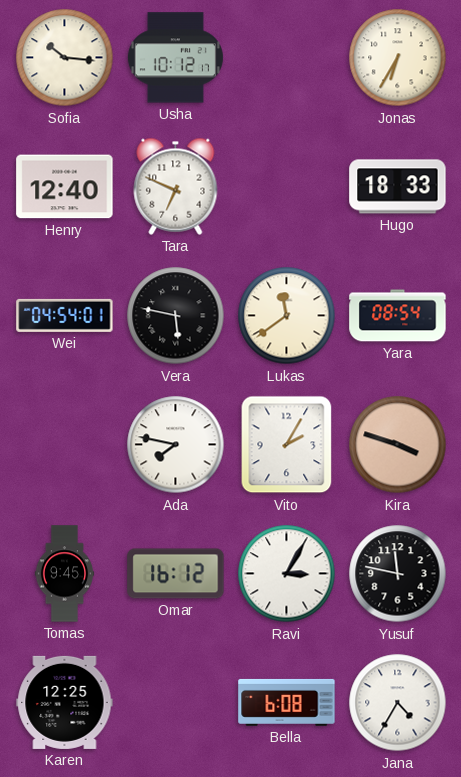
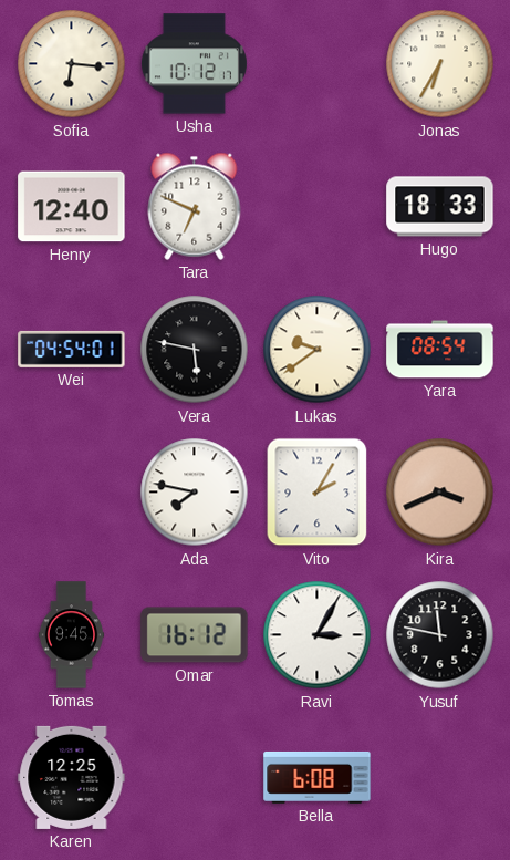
Sofia: 10:16 -> 6:16 (72, 64)
Lukas: 11:39 -> 9:39 (318, 350)
Kira: 3:48 -> 3:41 (440, 493)
Jana: 4:35 -> none (398, 703)
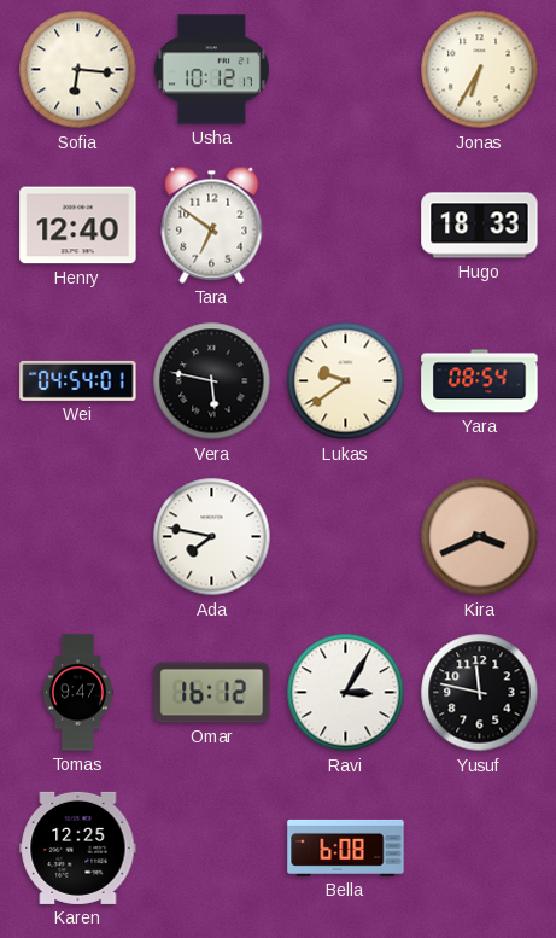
Tara: 6:49 -> 6:51 (212, 225)
Vito: 2:05 -> none (318, 493)
Tomas: 9:45 -> 9:47 (78, 693)
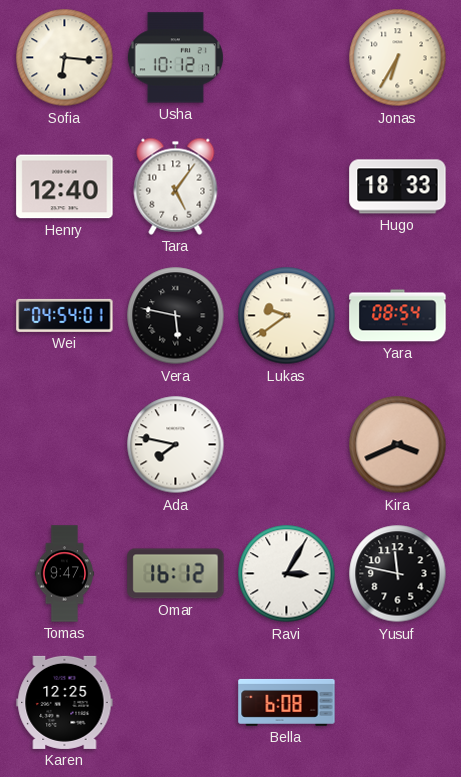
Tara: 6:51 -> 5:06 (176, 186)
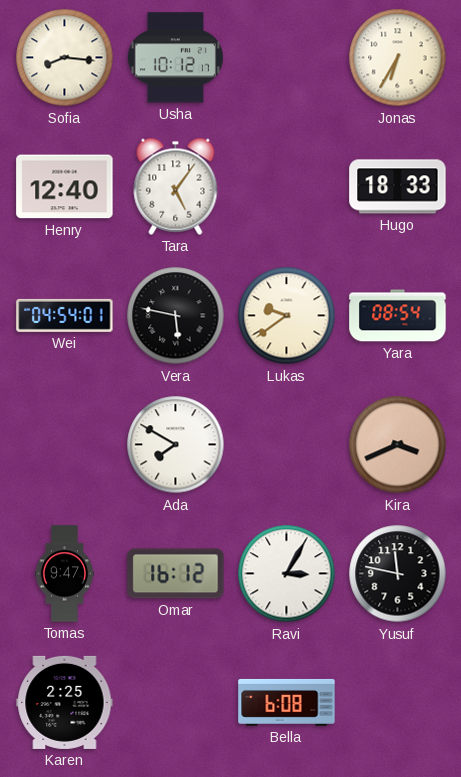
Sofia: 6:16 -> 8:16 (65, 58)
Ada: 7:47 -> 7:50 (176, 445)
Karen: 12:25 -> 2:25 (65, 702)
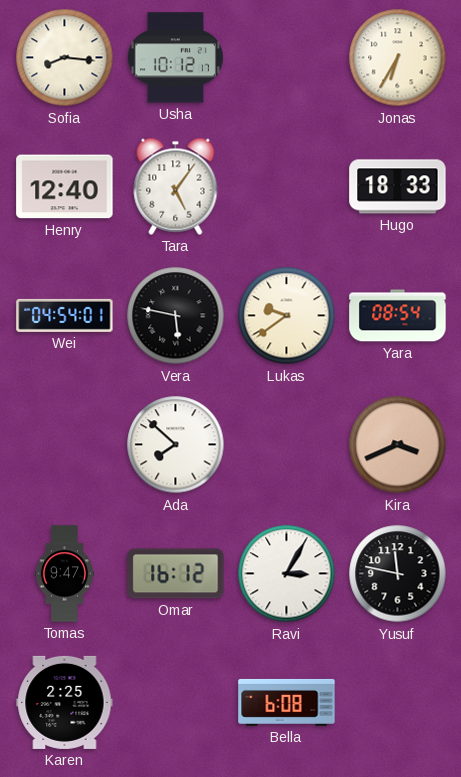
Ada: 7:50 -> 7:52 (176, 445)
